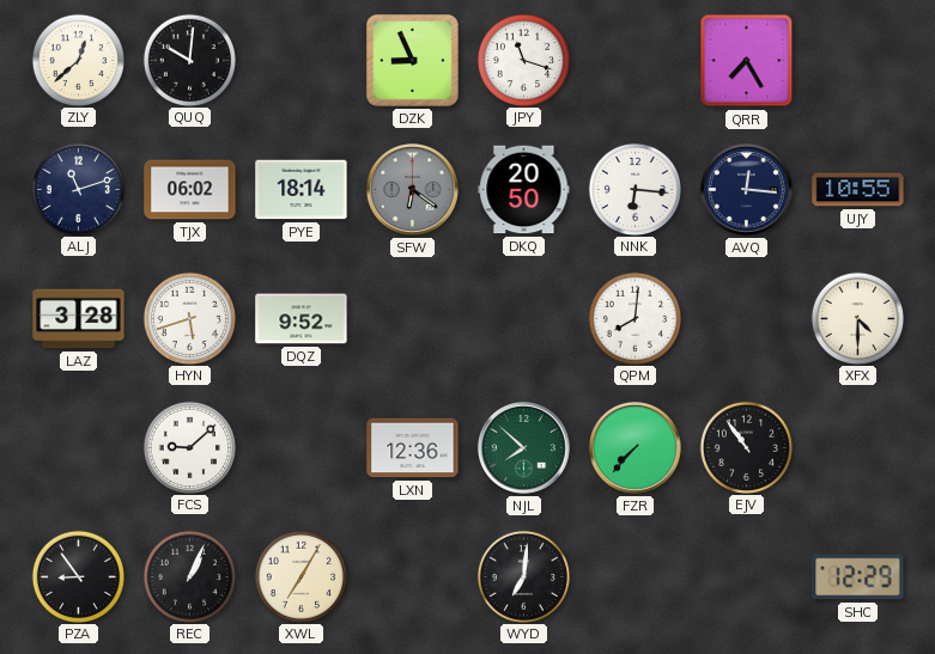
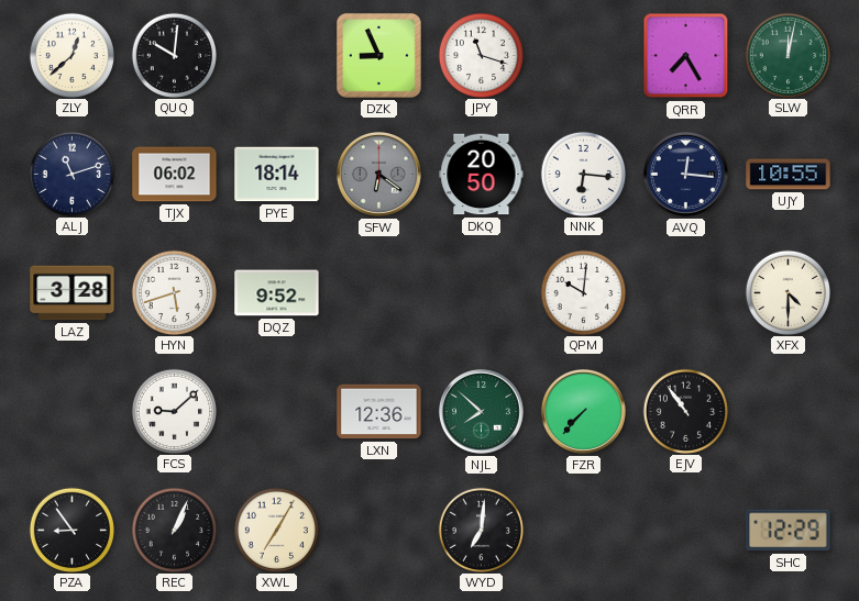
SLW: none -> 12:02 (788, 55)
QPM: 8:01 -> 10:01 (583, 292)
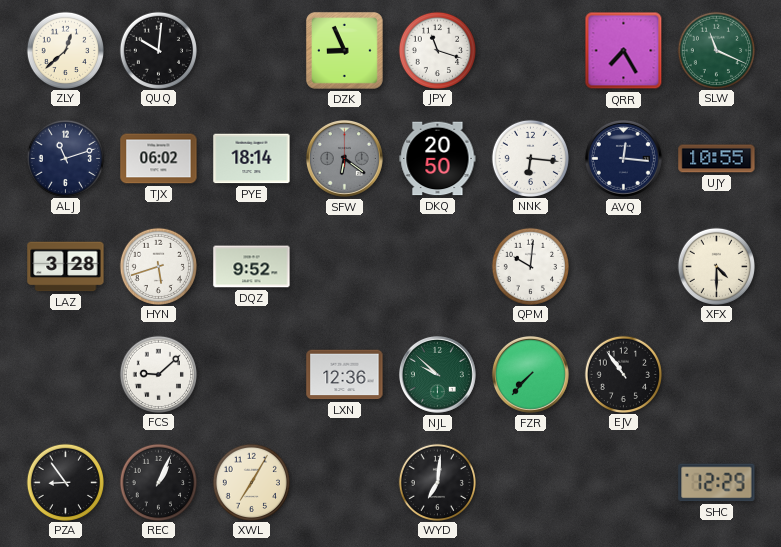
SLW: 12:02 -> 11:19 (716, 50)
NJL: 7:52 -> 9:52 (437, 374)
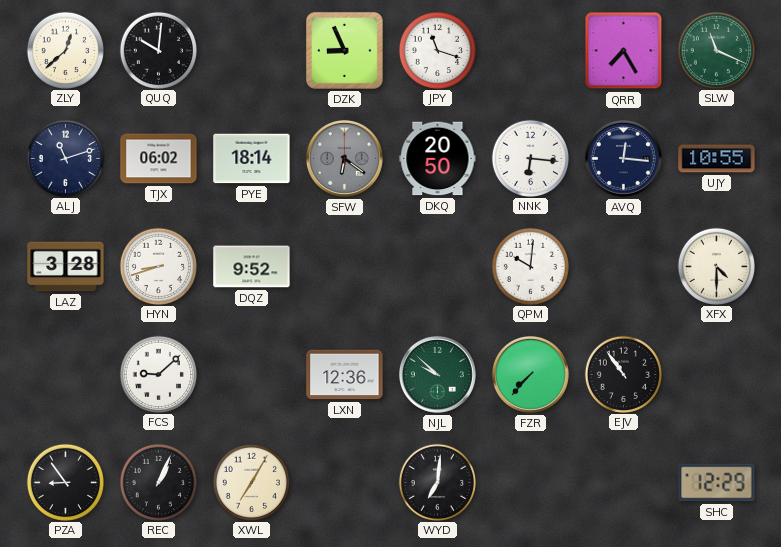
HYN: 5:42 -> 8:42 (158, 266)
